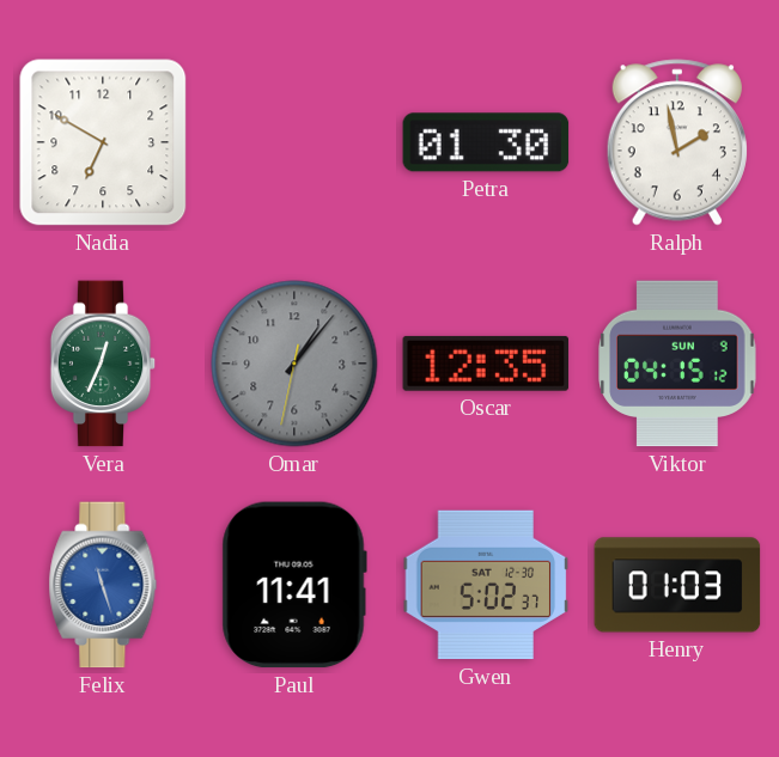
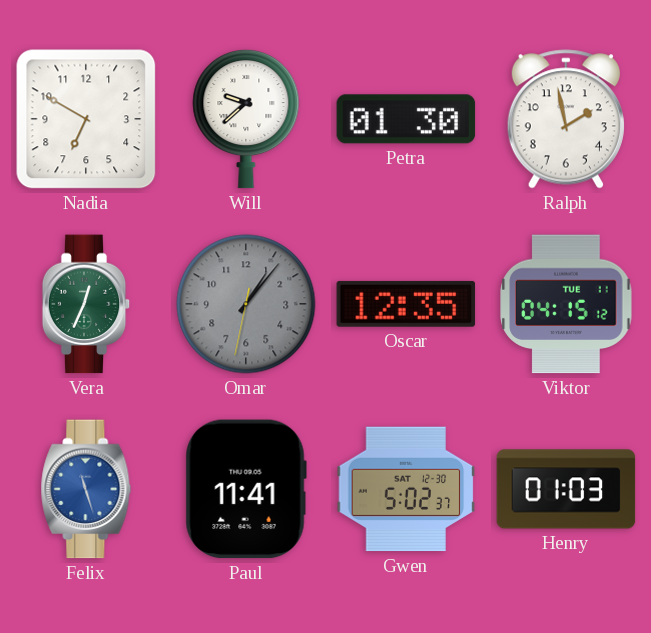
Will: none -> 9:38 (246, 120)
Viktor date: SUN 9 -> TUE 11 (566, 304)
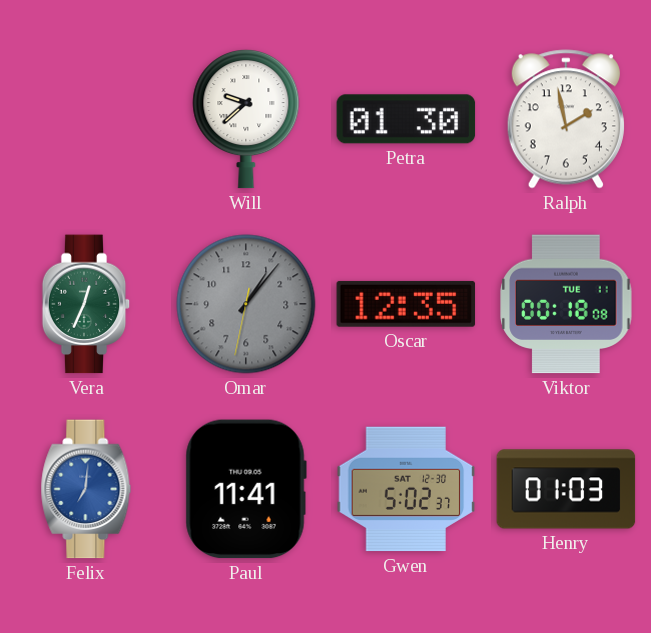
Nadia: 6:50 -> none (86, 119)
Viktor: 04:15 -> 00:18 (566, 304)
Felix: 11:27 -> 7:01 (86, 489)
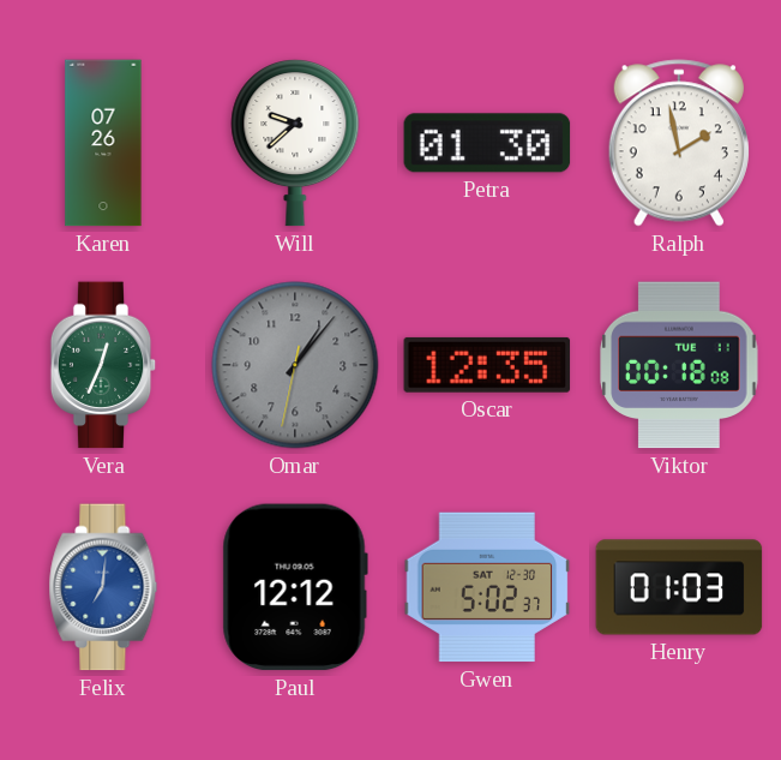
Karen: none -> 07:26 (103, 143)
Paul: 11:41 -> 12:12 (295, 587)
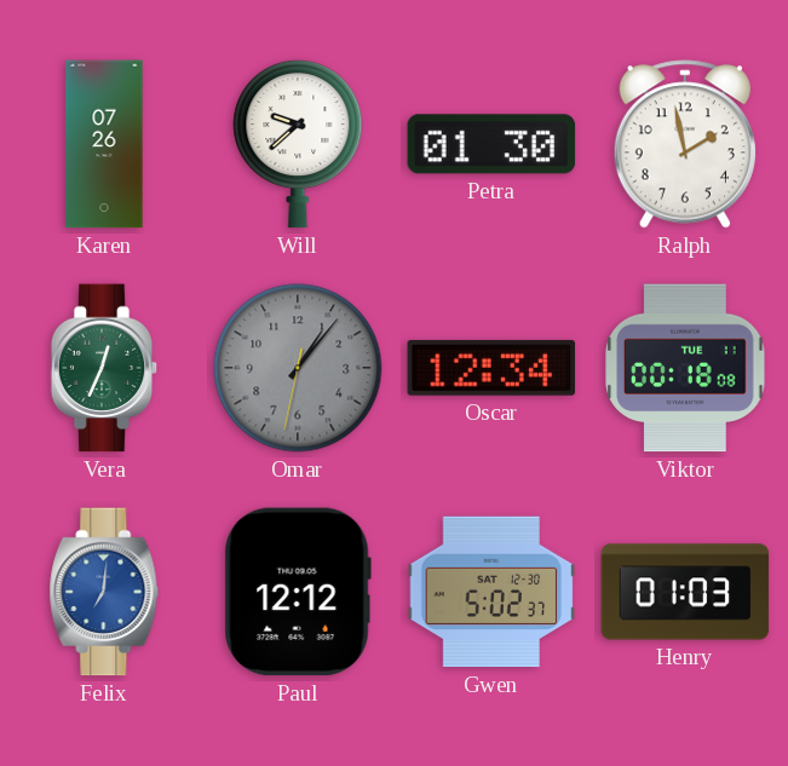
Oscar: 12:35 -> 12:34 (491, 368)
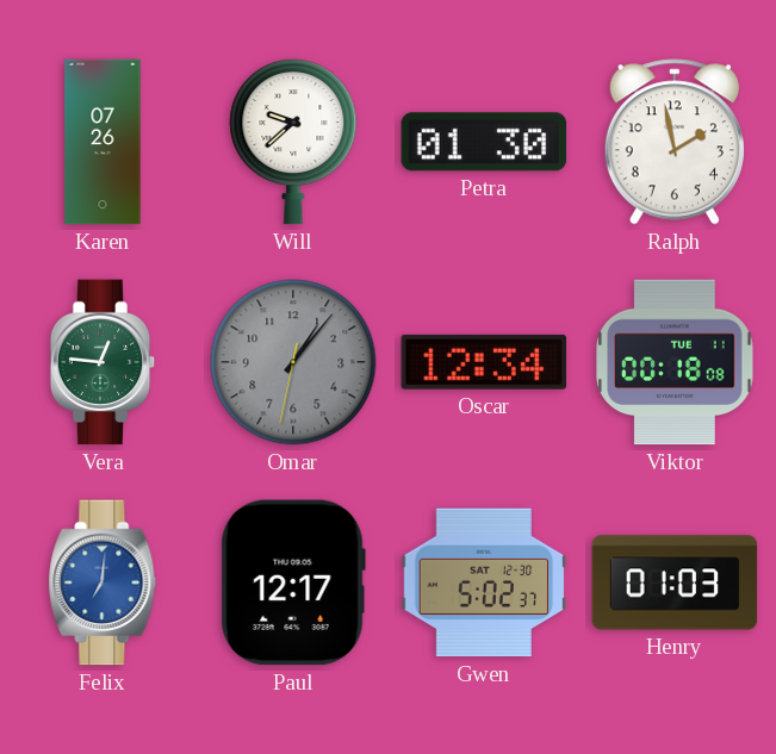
Vera: 12:34 -> 12:46 (103, 362)
Paul: 12:12 -> 12:17 (293, 582)
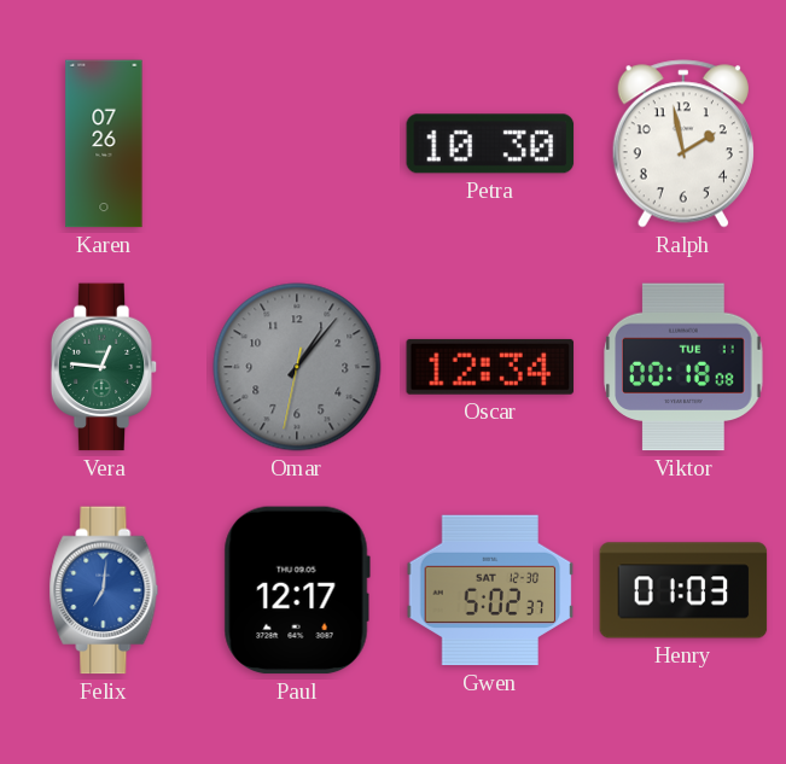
Will: 9:38 -> none (293, 143)
Petra: 01:30 -> 10:30 (490, 144)
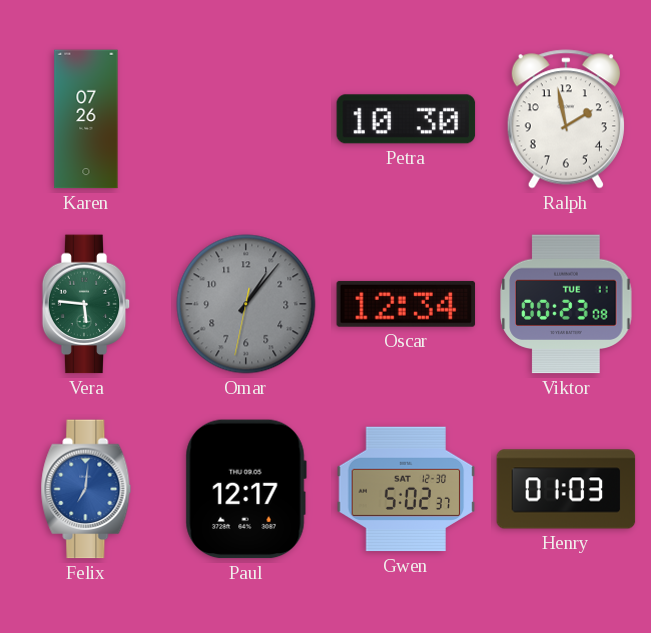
Vera: 12:46 -> 5:46 (86, 304)
Viktor: 00:18 -> 00:23 (566, 304)
